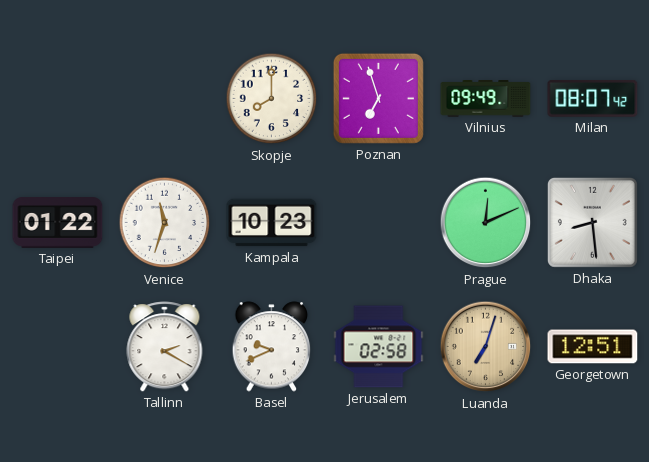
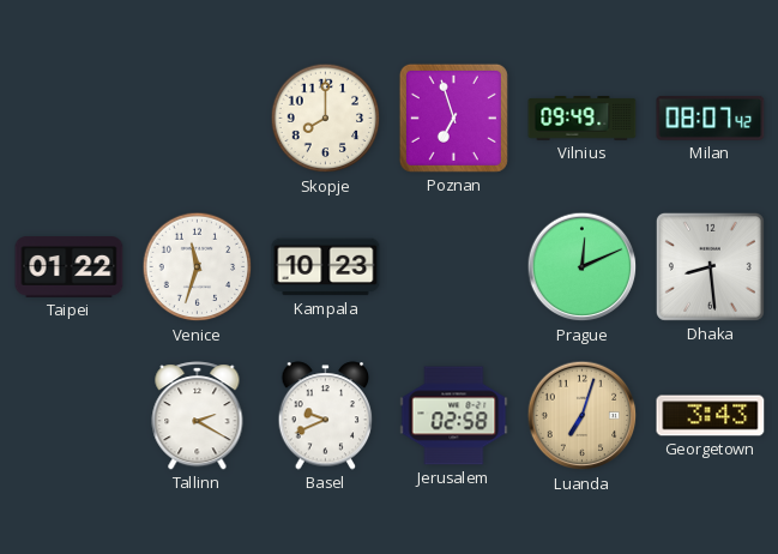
Georgetown: 12:51 -> 3:43 (711, 416)
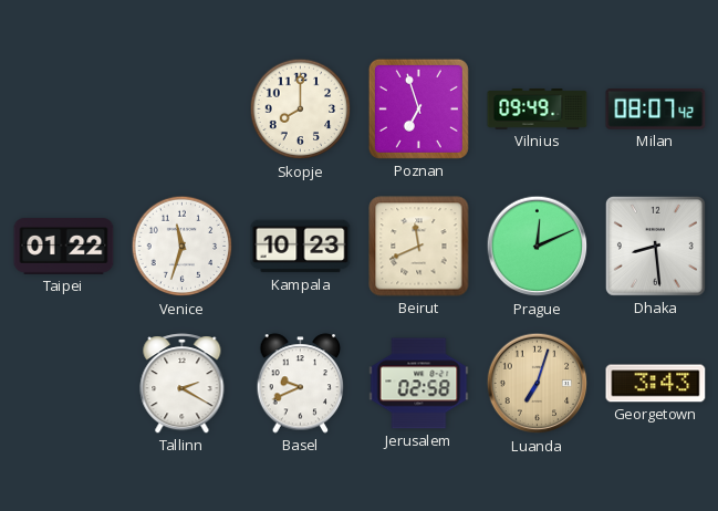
Beirut: none -> 11:41 (419, 247)
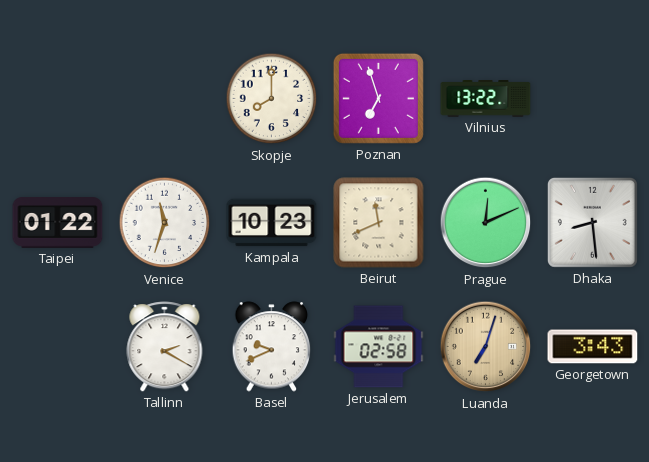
Vilnius: 09:49 -> 13:22 (486, 99)
Milan: 08:07 -> none (656, 108)
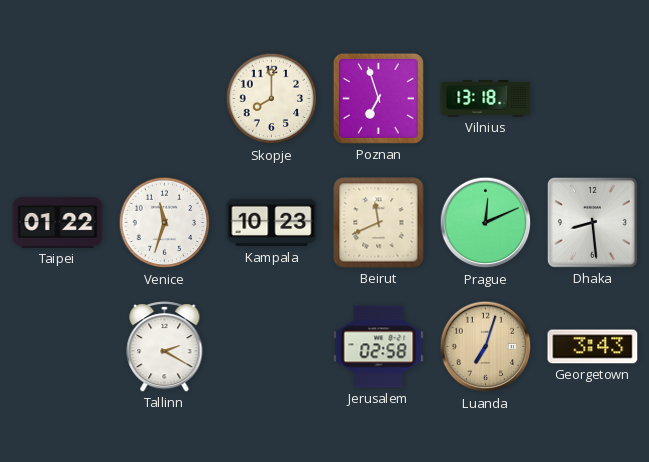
Vilnius: 13:22 -> 13:18 (486, 99)
Basel: 9:41 -> none (272, 347)
